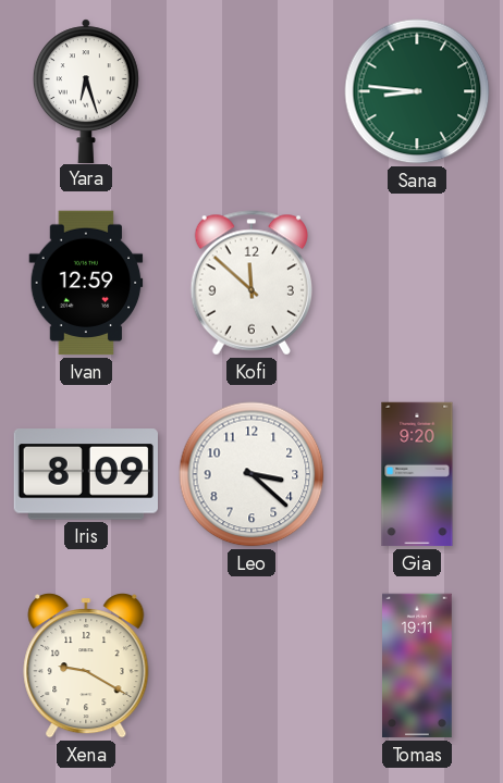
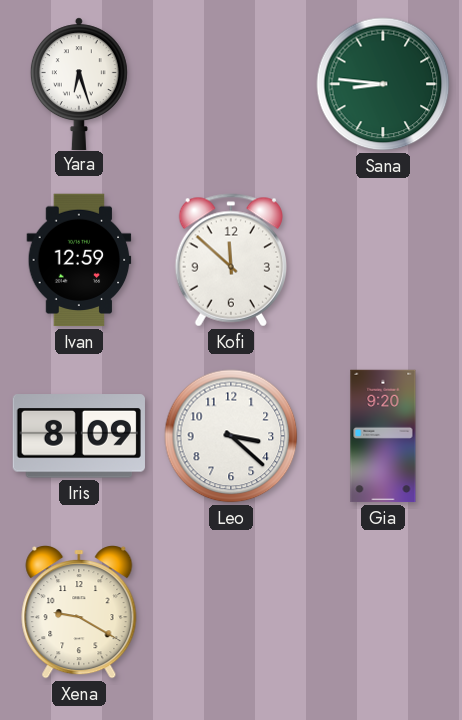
Tomas: 19:11 -> none (418, 666)
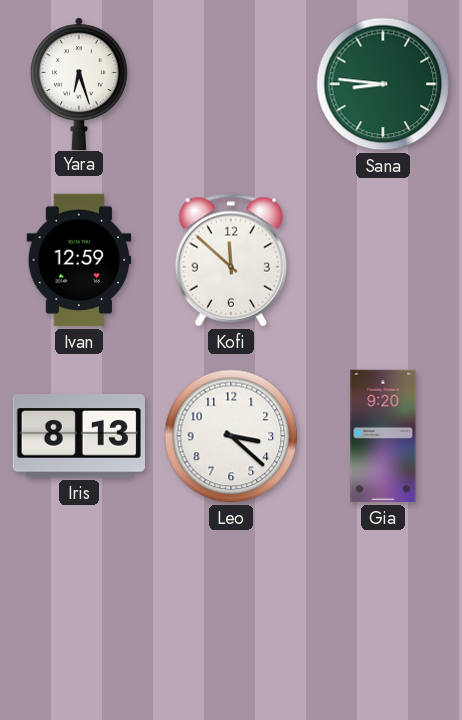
Iris: 8:09 -> 8:13 (79, 436)
Xena: 9:20 -> none (79, 613)
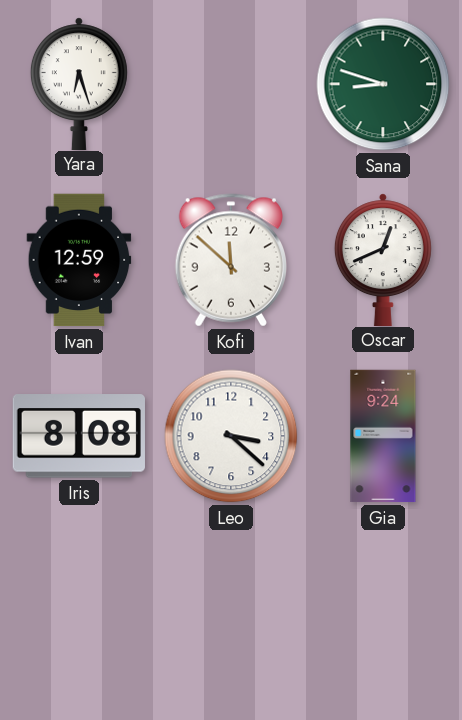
Sana: 8:46 -> 8:48 (383, 84)
Oscar: none -> 12:41 (383, 259)
Iris: 8:13 -> 8:08 (79, 436)
Gia: 9:20 -> 9:24 (383, 436)
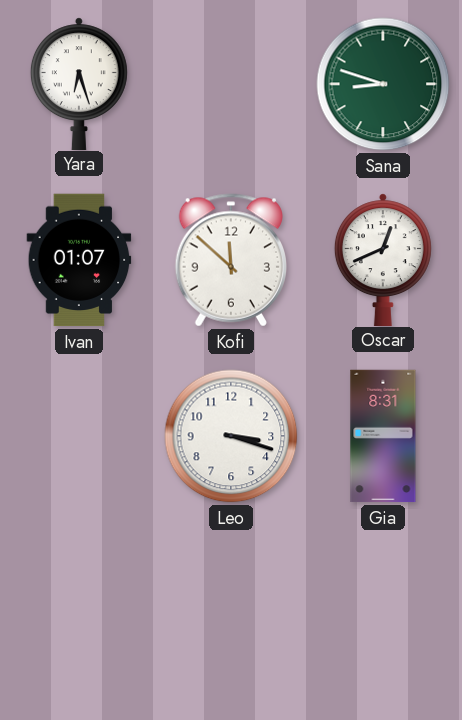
Ivan: 12:59 -> 01:07 (79, 260)
Iris: 8:08 -> none (79, 436)
Leo: 3:22 -> 3:18 (231, 436)
Gia: 9:24 -> 8:31 (383, 436)
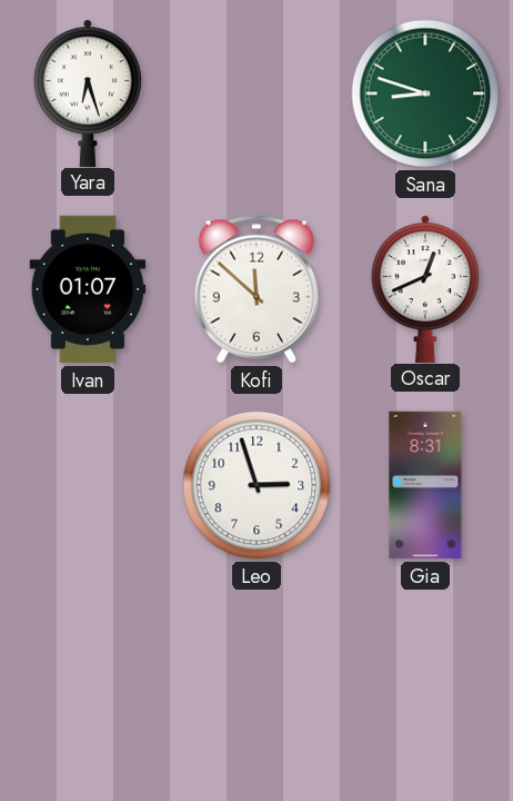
Leo: 3:18 -> 2:57 (256, 485)
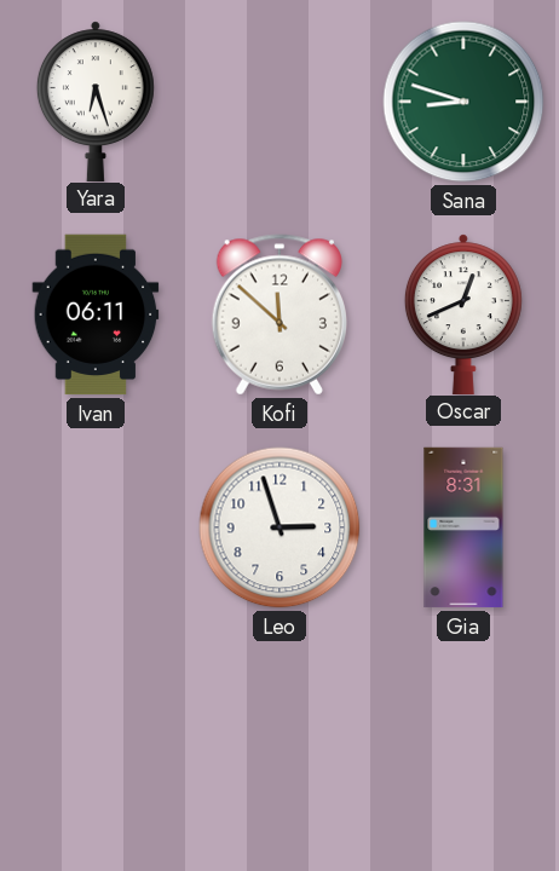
Ivan: 01:07 -> 06:11 (96, 315)
